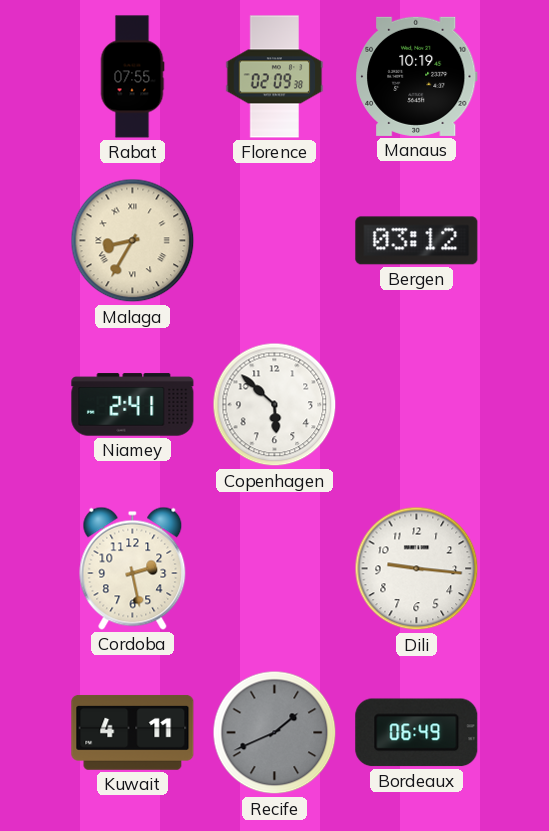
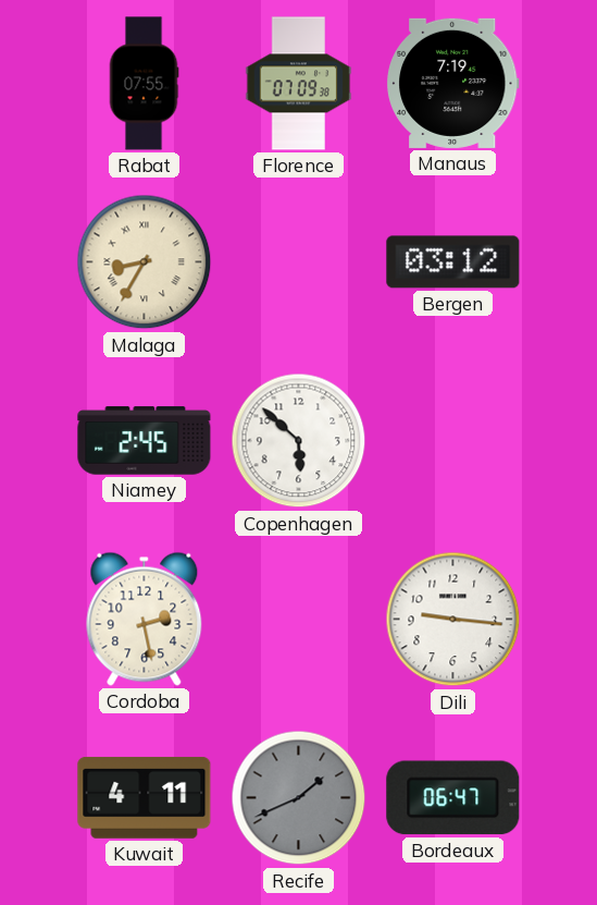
Florence: 02:09 -> 07:09 (299, 84)
Manaus: 10:19 -> 7:19 (453, 83)
Niamey: 2:41 -> 2:45 (145, 441)
Bordeaux: 06:49 -> 06:47 (453, 798)
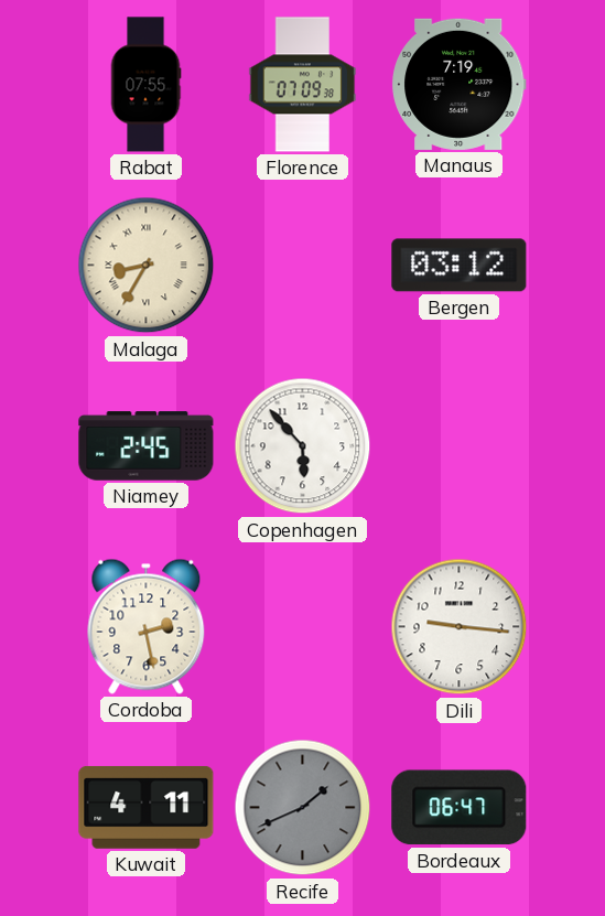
Copenhagen: 5:52 -> 5:53 (303, 446)
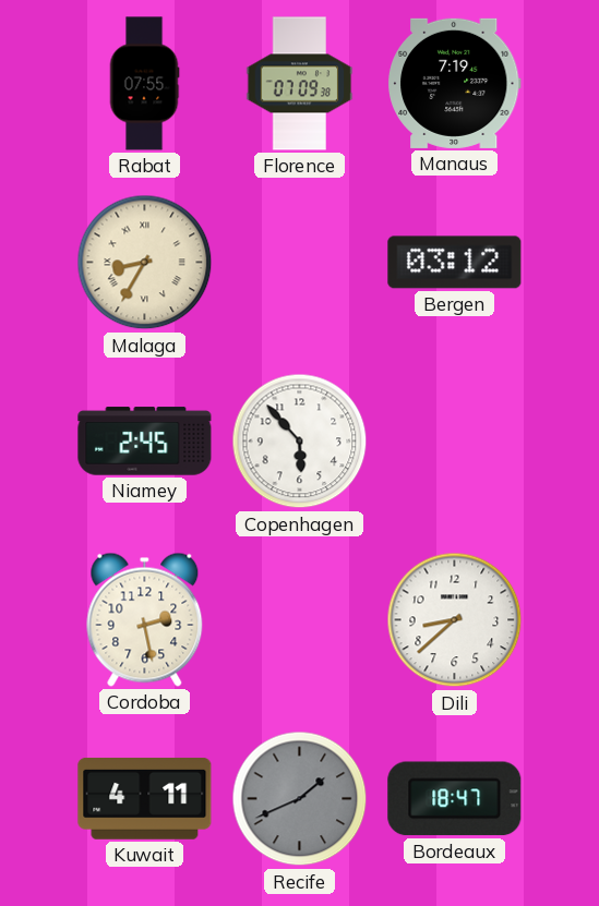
Dili: 9:16 -> 8:38 (455, 620)
Bordeaux: 06:47 -> 18:47 (455, 799)
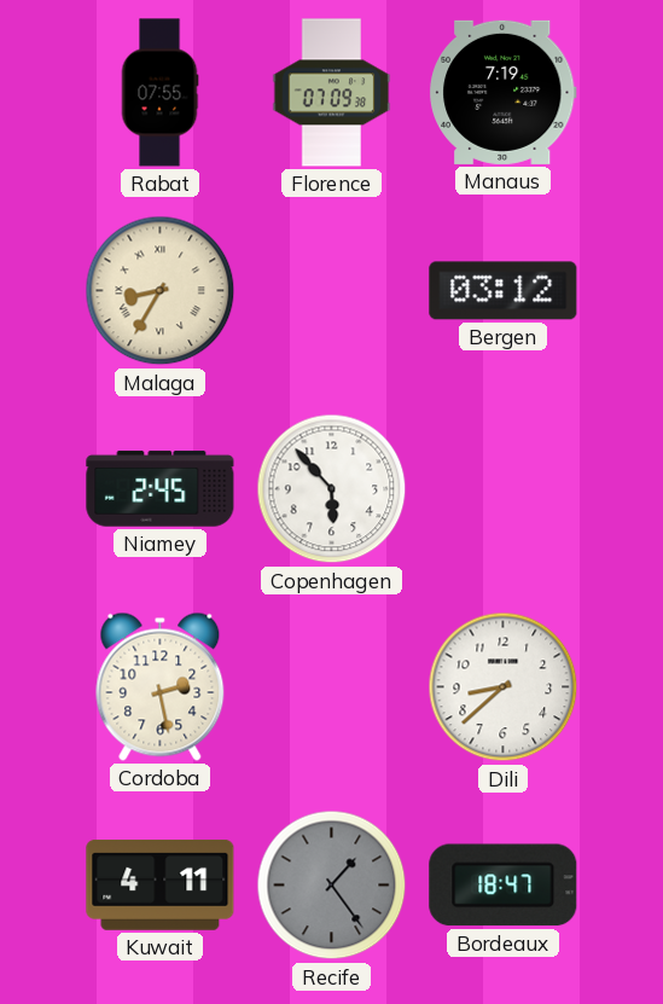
Recife: 1:41 -> 1:24 (332, 886)
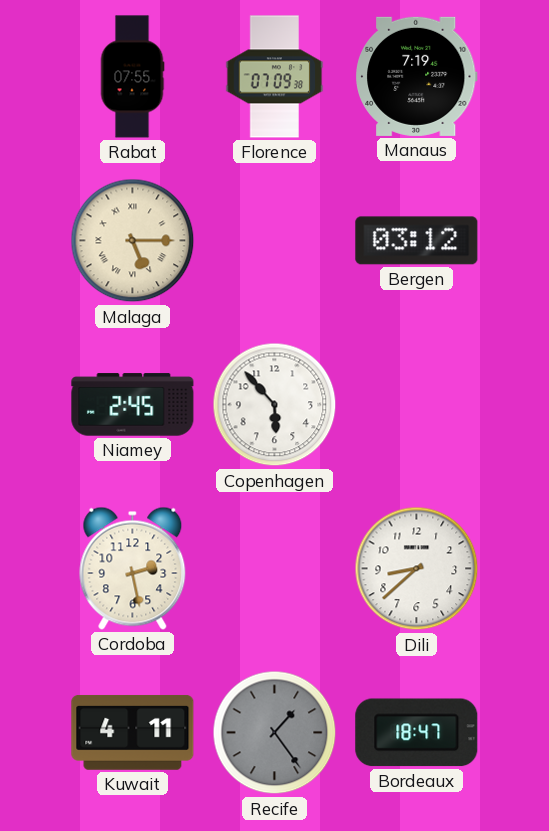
Malaga: 8:35 -> 5:15 (133, 241)
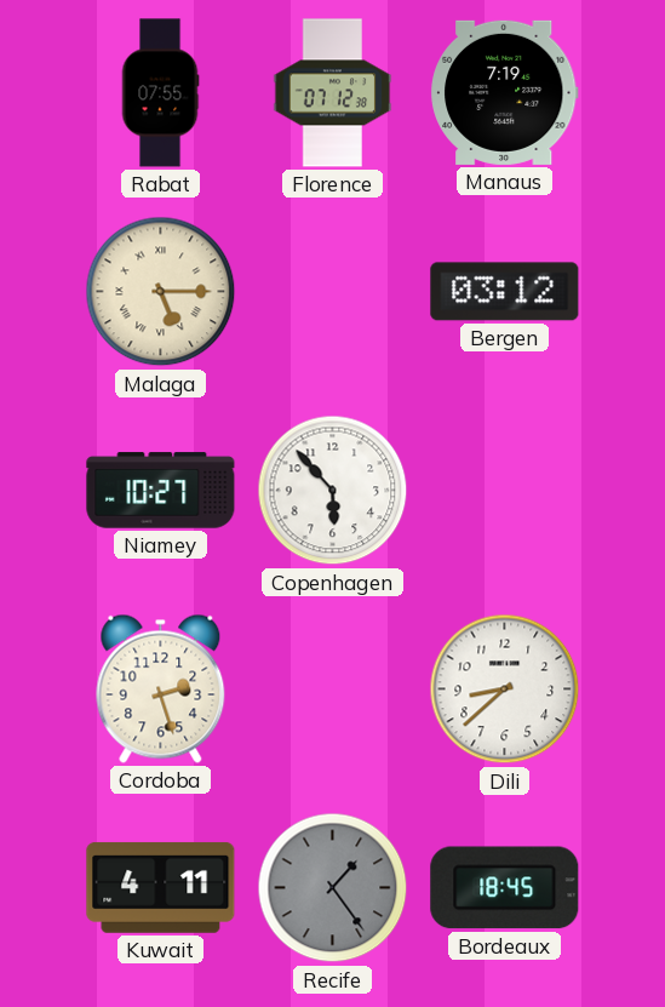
Florence: 07:09 -> 07:12 (333, 93)
Niamey: 2:45 -> 10:27 (161, 491)
Cordoba: 2:28 -> 2:27 (161, 688)
Bordeaux: 18:47 -> 18:45 (505, 888)
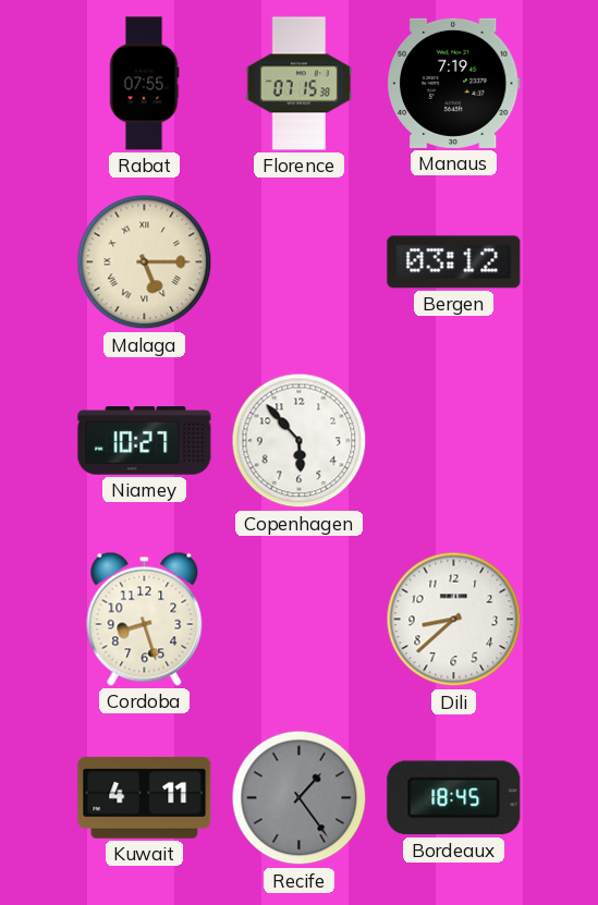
Florence: 07:12 -> 07:15 (300, 84)
Cordoba: 2:27 -> 8:27 (145, 619)
